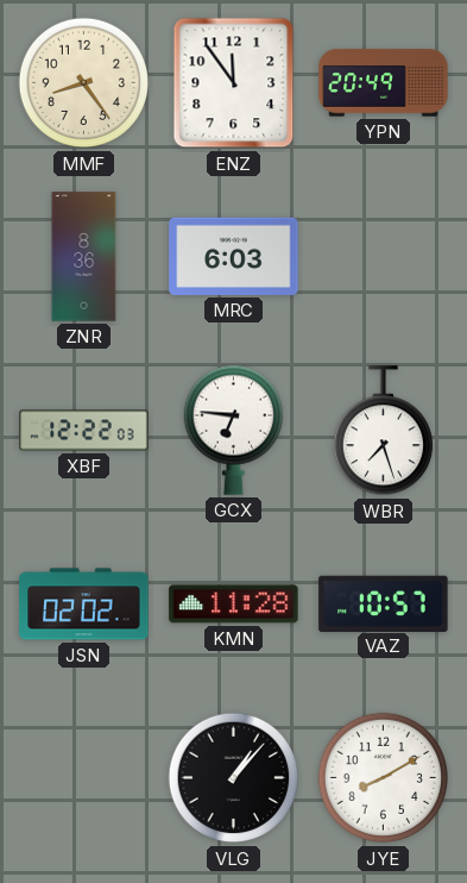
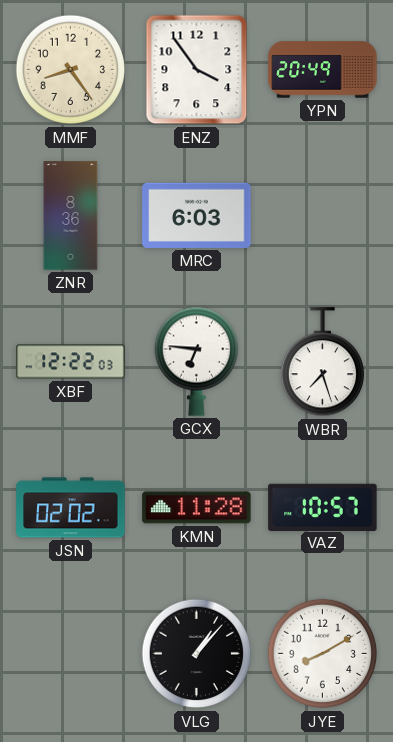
ENZ: 11:54 -> 3:54 (197, 70)
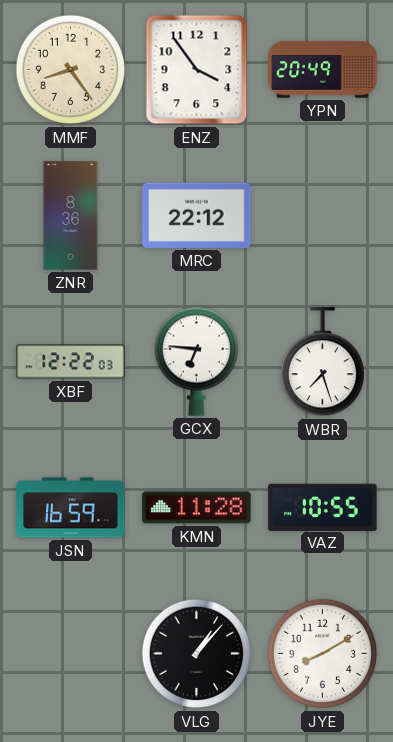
MRC: 6:03 -> 22:12 (197, 215)
JSN: 02:02 -> 16:59 (71, 508)
VAZ: 10:57 -> 10:55 (323, 507)
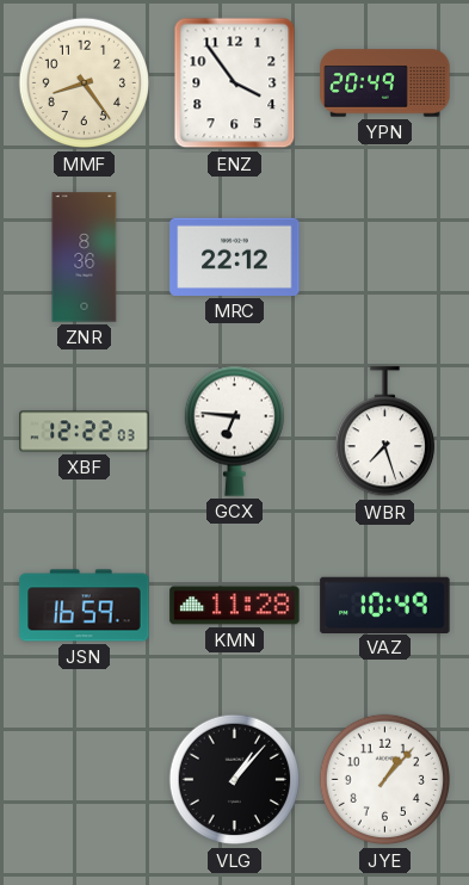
VAZ: 10:55 -> 10:49 (385, 605)
JYE: 8:10 -> 1:07 (385, 780)
